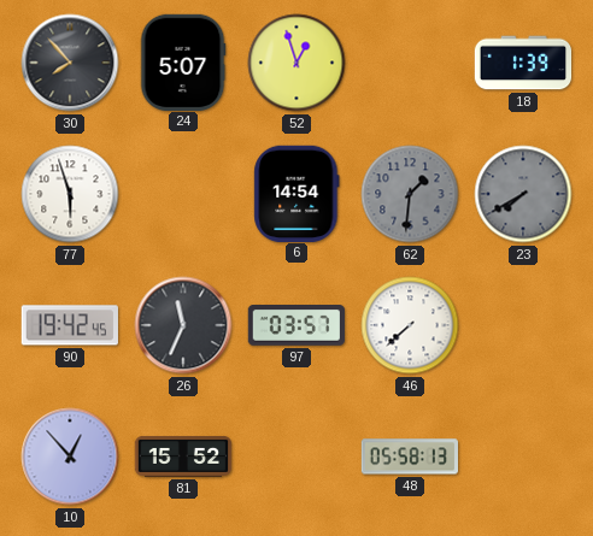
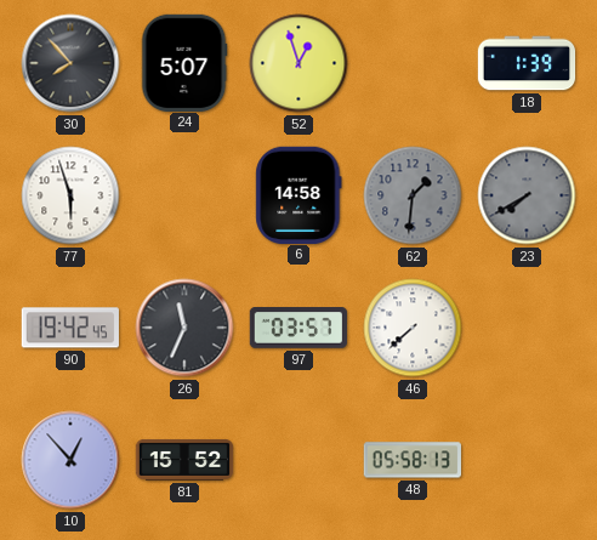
6: 14:54 -> 14:58 (298, 194)
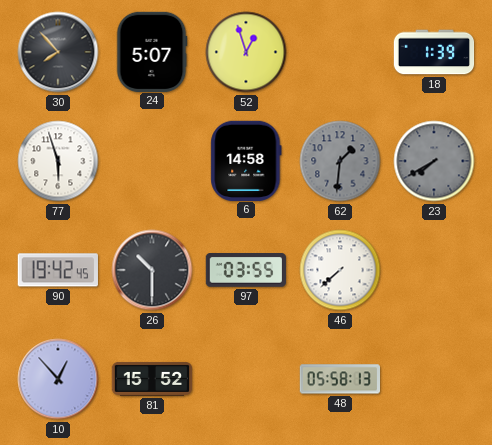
26: 11:34 -> 10:30 (152, 270)
97: 03:57 -> 03:55 (246, 271)
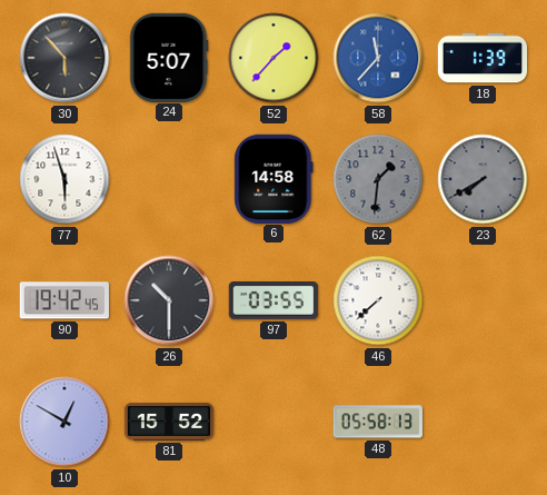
30: 7:53 -> 5:53 (64, 58)
52: 12:57 -> 1:37 (273, 58)
58: none -> 11:37 (378, 58)
10: 12:53 -> 12:50 (64, 422)
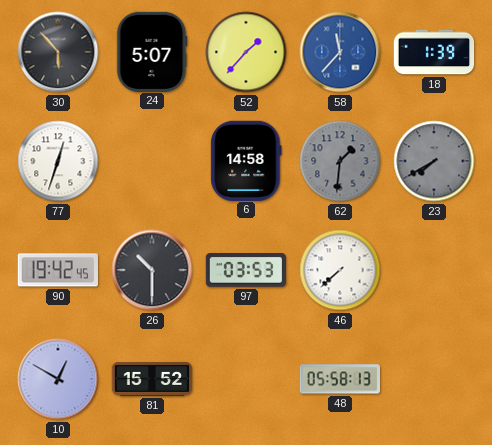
77: 5:57 -> 12:33 (58, 161)
97: 03:55 -> 03:53 (246, 271)
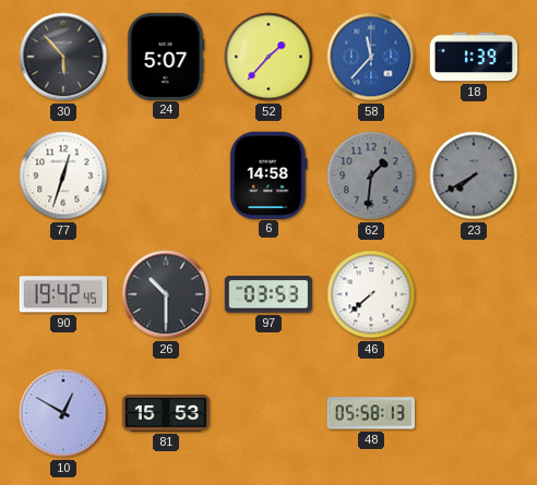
81: 15:52 -> 15:53 (166, 413)
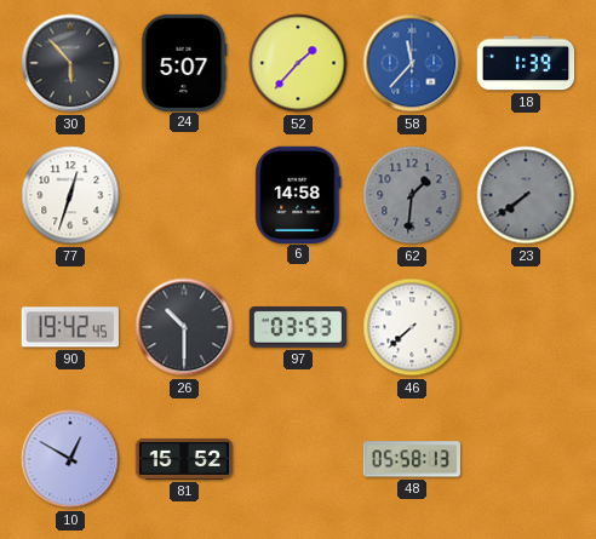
23: 7:40 -> 7:39 (526, 195)
81: 15:53 -> 15:52 (184, 459)
